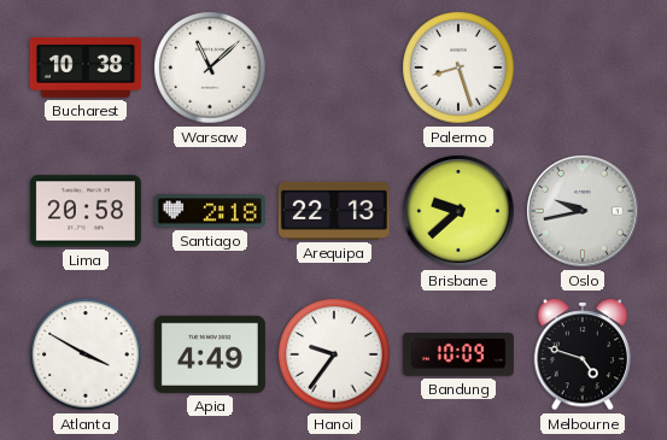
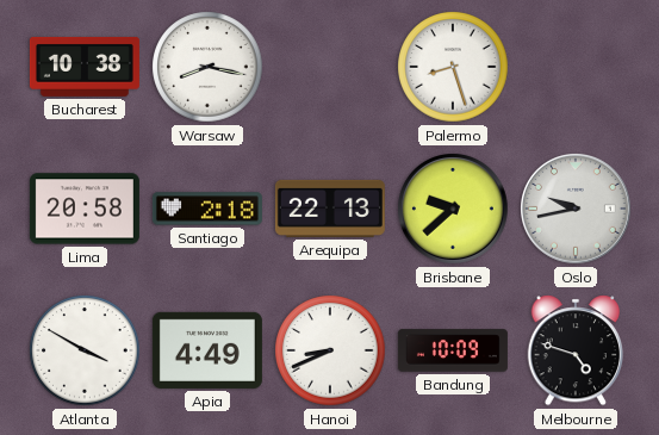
Warsaw: 11:08 -> 8:17 (207, 67)
Hanoi: 9:36 -> 8:41 (330, 350)
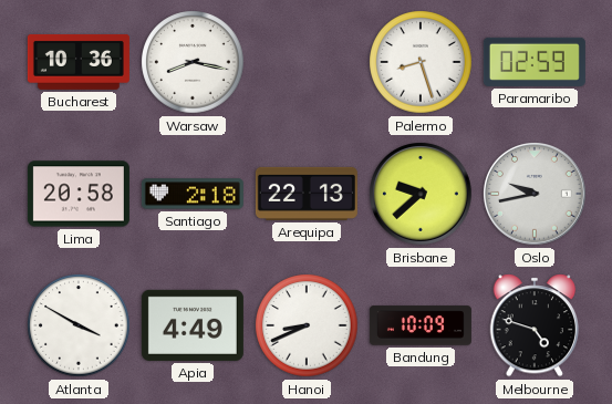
Bucharest: 10:38 -> 10:36 (79, 62)
Paramaribo: none -> 02:59 (535, 62)
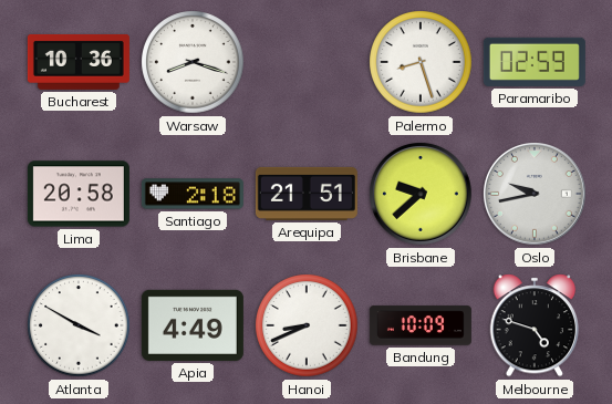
Warsaw: 8:17 -> 8:18 (193, 62)
Arequipa: 22:13 -> 21:51 (307, 194)
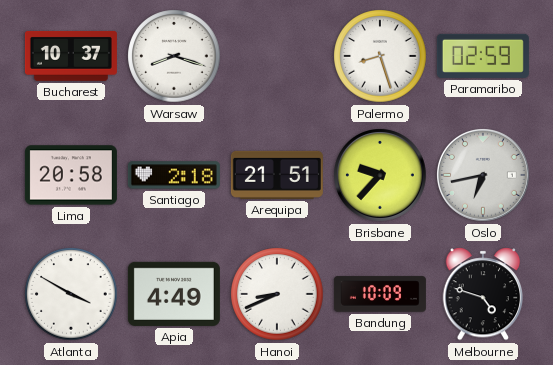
Bucharest: 10:36 -> 10:37 (71, 56)
Brisbane: 9:38 -> 9:37 (381, 176)
Oslo: 9:43 -> 6:43 (484, 176)
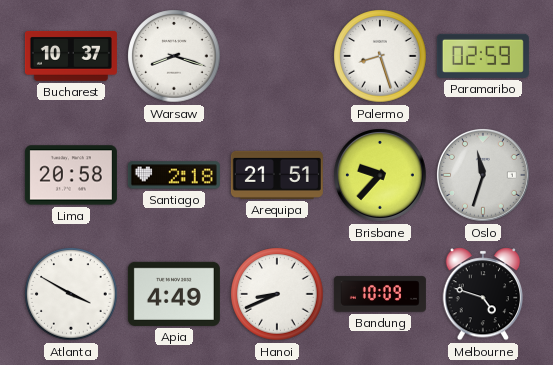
Oslo: 6:43 -> 11:33 (484, 176)
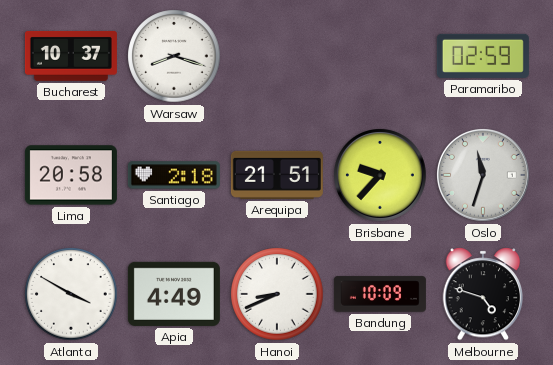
Palermo: 8:27 -> none (380, 56)
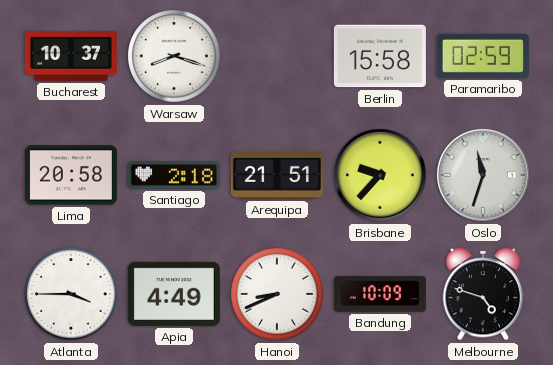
Berlin: none -> 15:58 (380, 56)
Atlanta: 3:50 -> 3:45 (71, 294)
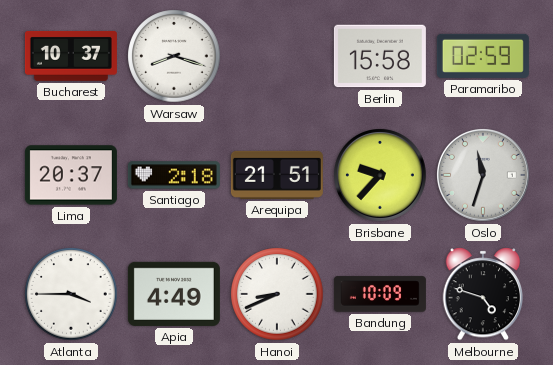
Lima: 20:58 -> 20:37 (71, 175)
